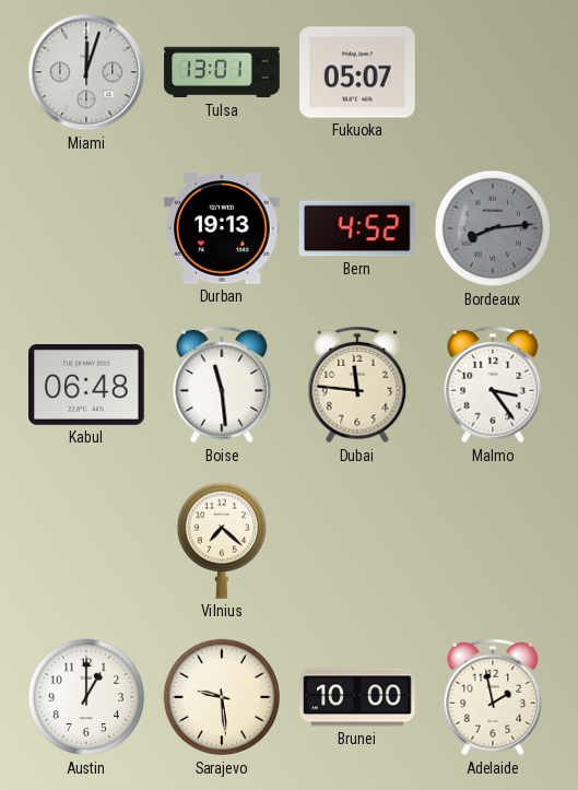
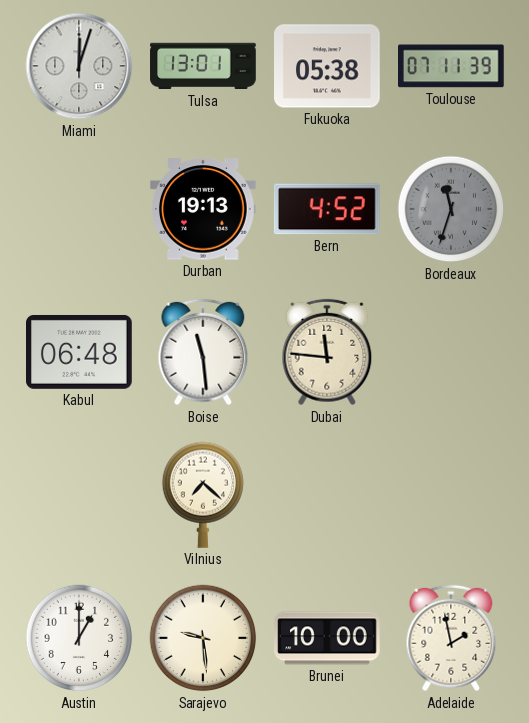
Fukuoka: 05:07 -> 05:38 (328, 66)
Toulouse: none -> 07:11 (452, 66)
Bordeaux: 8:14 -> 11:33 (451, 209)
Malmo: 3:24 -> none (493, 385)
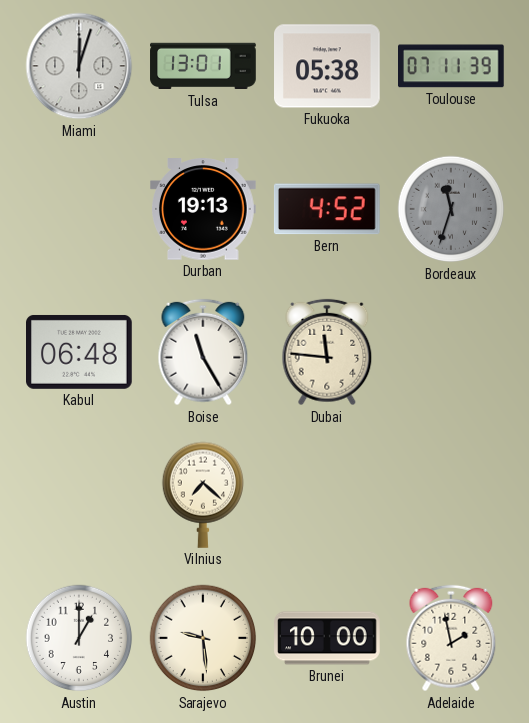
Boise: 11:29 -> 11:25 (203, 352)
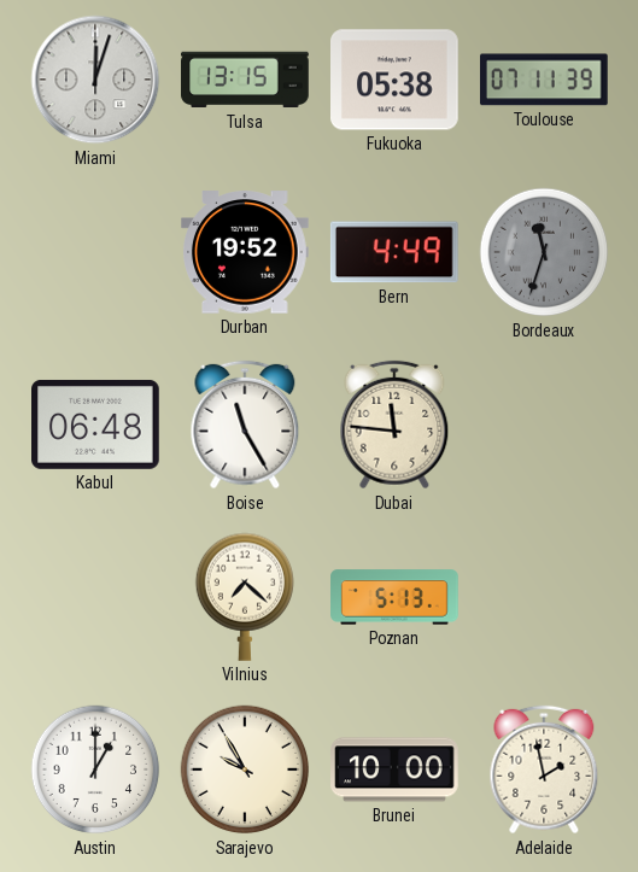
Tulsa: 13:01 -> 13:15 (245, 80)
Durban: 19:13 -> 19:52 (246, 252)
Bern: 4:52 -> 4:49 (394, 252)
Poznan: none -> 5:13 (394, 597)
Sarajevo: 9:29 -> 9:55 (245, 769)
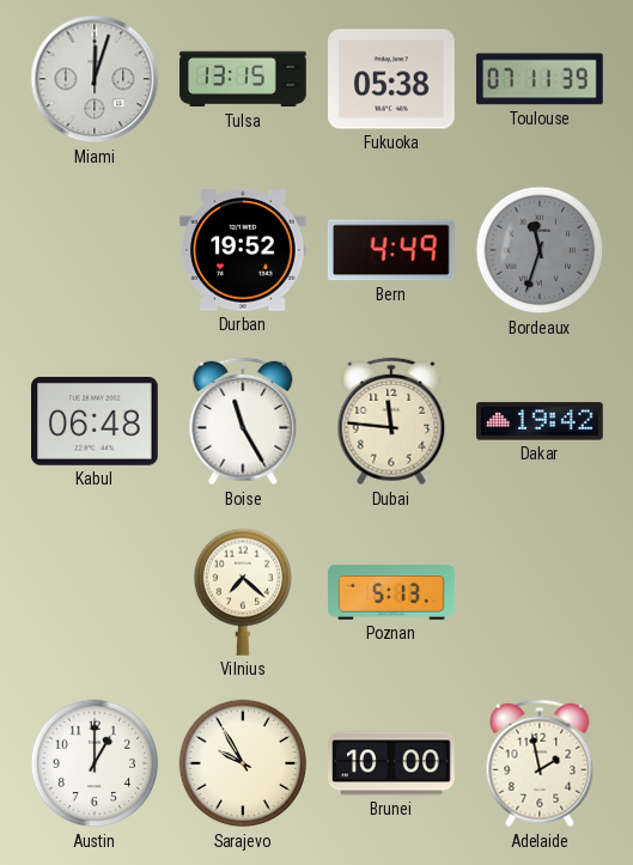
Dakar: none -> 19:42 (541, 421)
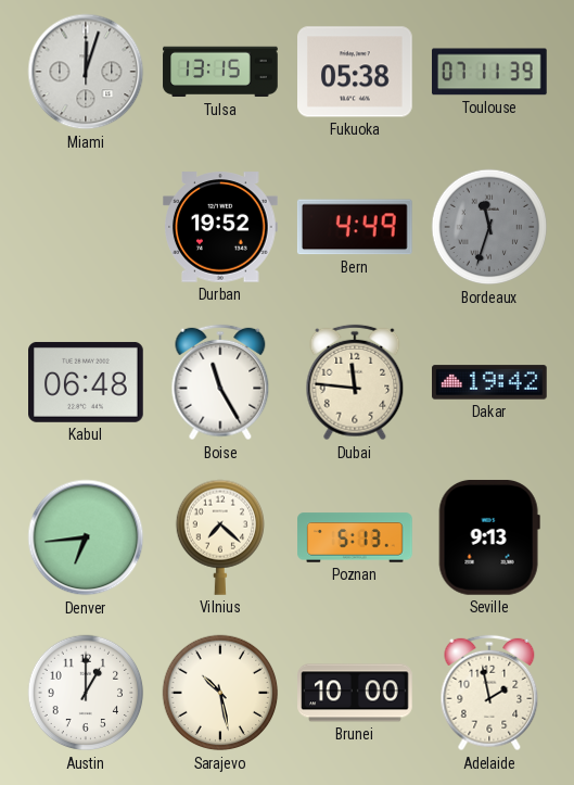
Denver: none -> 6:44 (86, 537)
Seville: none -> 9:13 (489, 537)
Sarajevo: 9:55 -> 10:28 (220, 693)
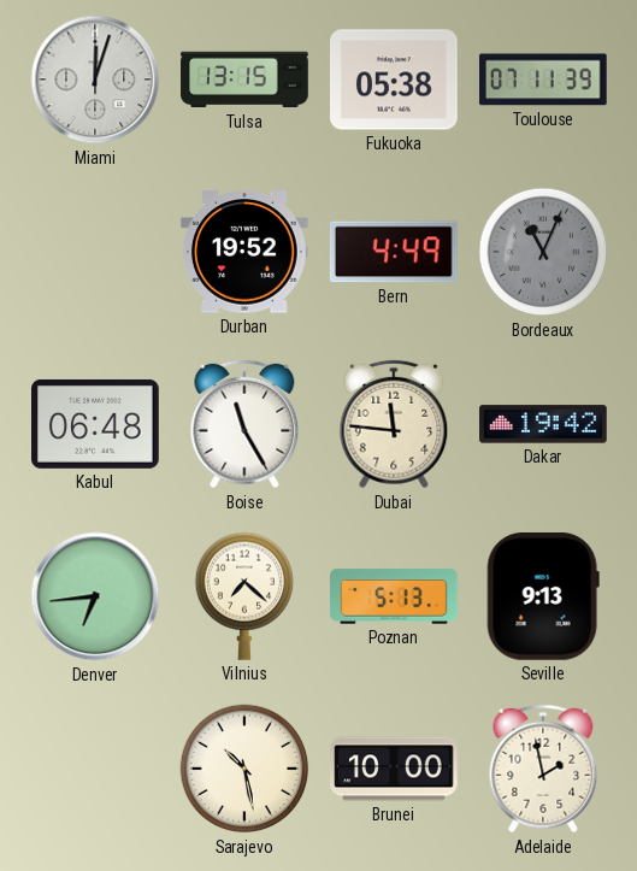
Bordeaux: 11:33 -> 11:04 (543, 252)
Austin: 1:00 -> none (86, 693)
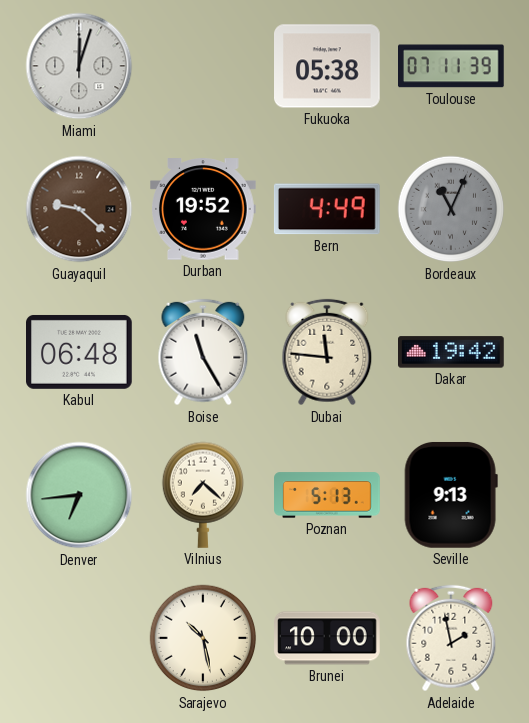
Tulsa: 13:15 -> none (244, 80)
Guayaquil: none -> 9:22 (79, 209)
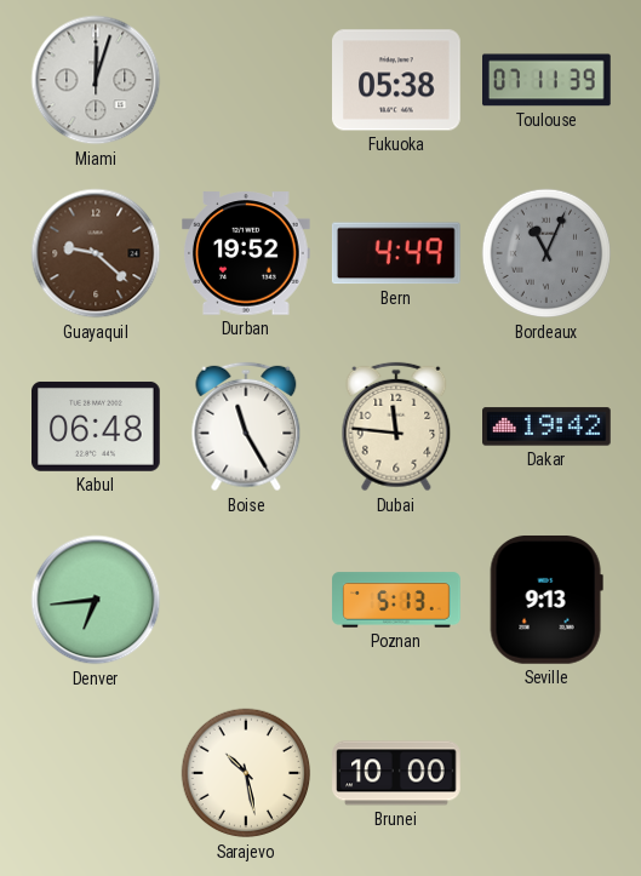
Vilnius: 7:22 -> none (202, 495)
Adelaide: 1:58 -> none (451, 638)
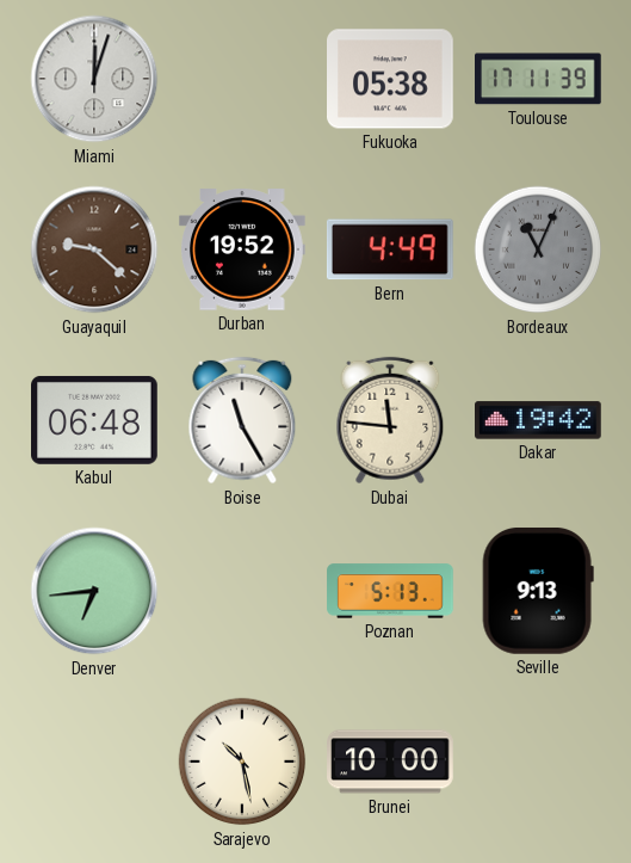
Toulouse: 07:11 -> 17:11 (539, 79)
